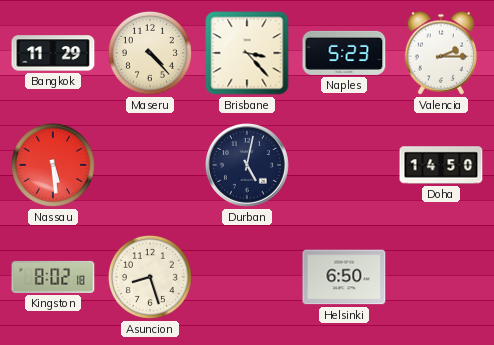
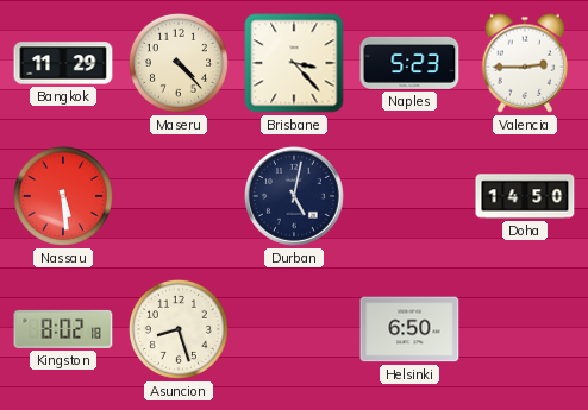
Valencia: 2:15 -> 2:45 (525, 63)
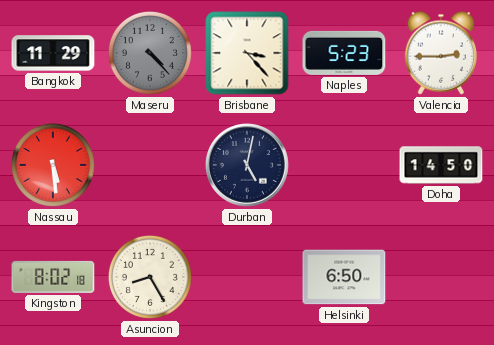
Maseru dial: cream -> grey (150, 53)
Asuncion: 8:27 -> 8:25 (150, 277)
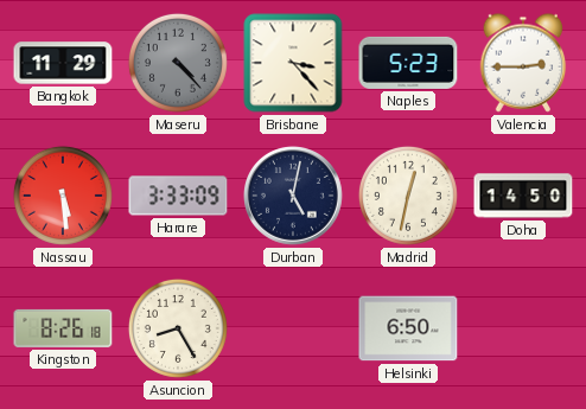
Harare: none -> 3:33 (178, 196)
Madrid: none -> 12:32 (408, 196)
Kingston: 8:02 -> 8:26 (63, 328)
